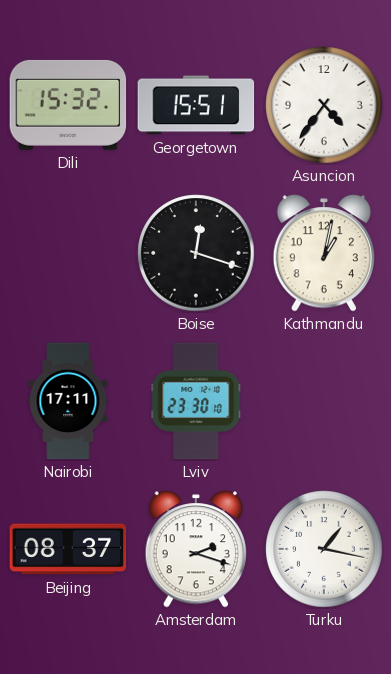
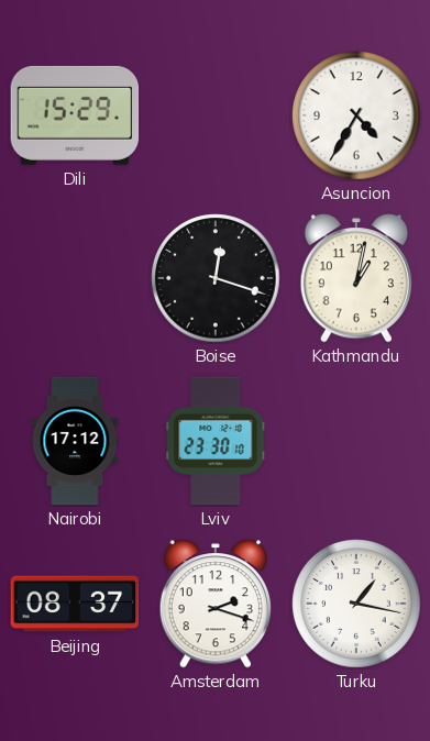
Dili: 15:32 -> 15:29 (75, 115)
Georgetown: 15:51 -> none (196, 105)
Asuncion: 4:36 -> 4:35 (356, 115)
Nairobi: 17:11 -> 17:12 (75, 441)
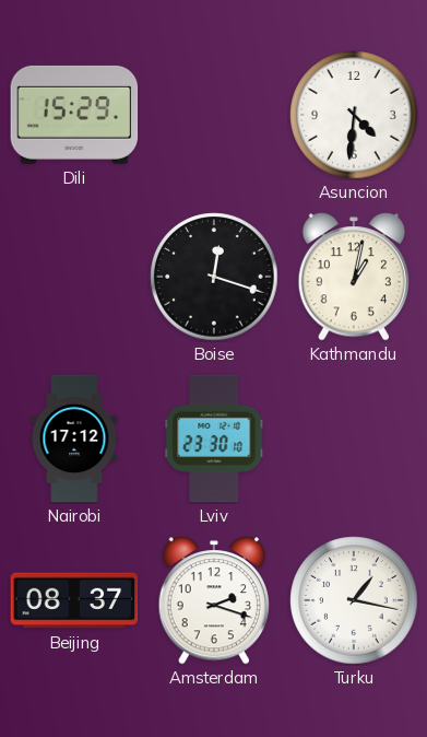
Asuncion: 4:35 -> 4:31 (354, 115)
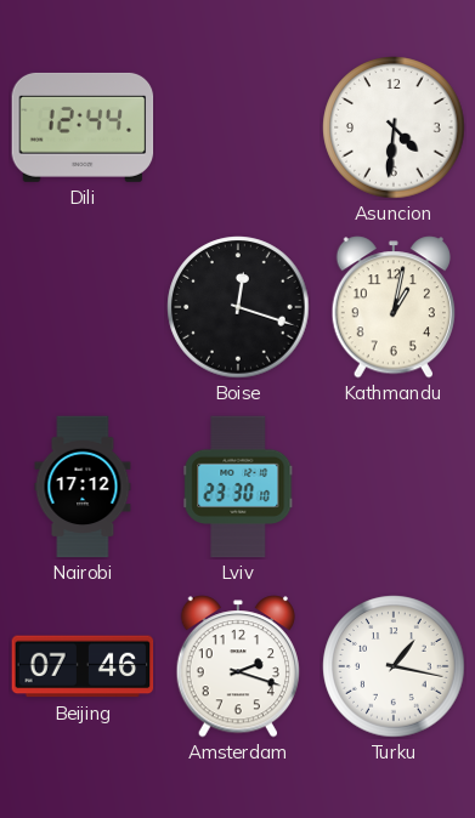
Dili: 15:29 -> 12:44 (83, 127)
Beijing: 08:37 -> 07:46 (83, 666)
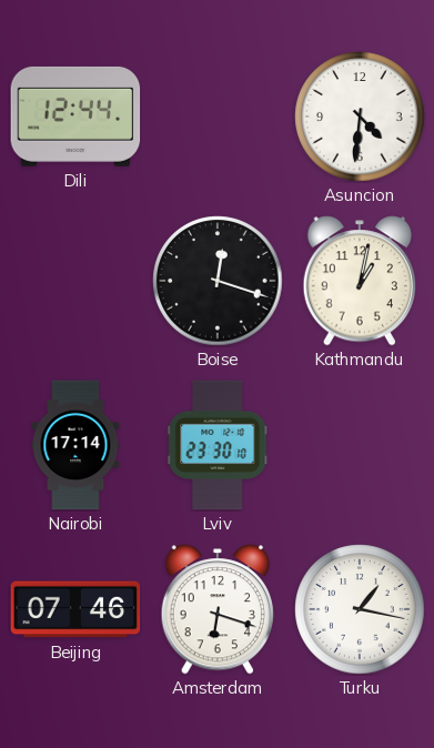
Nairobi: 17:12 -> 17:14 (75, 445)
Amsterdam: 2:18 -> 6:18 (216, 609)
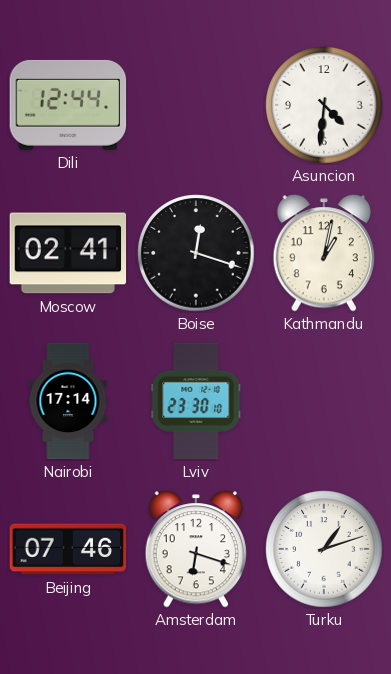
Moscow: none -> 02:41 (68, 253)
Turku: 1:17 -> 1:12 (324, 549)
